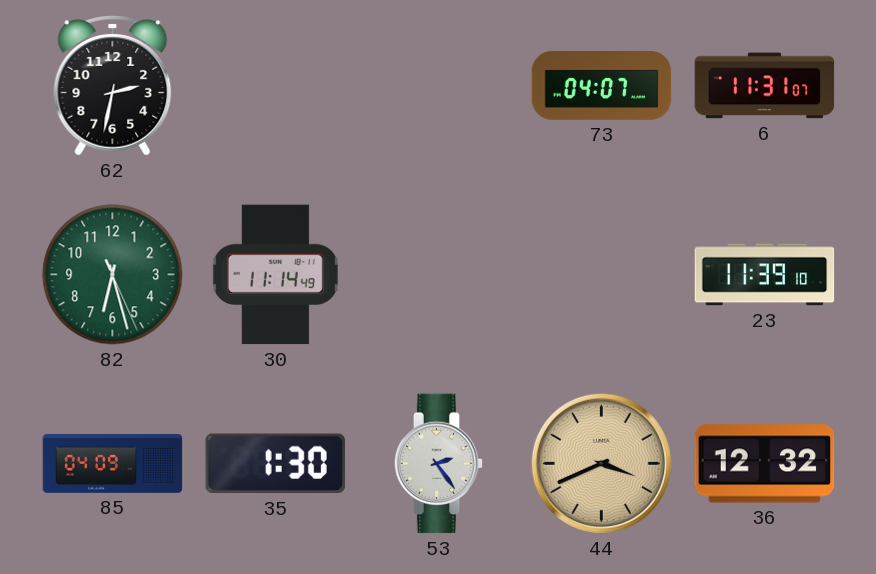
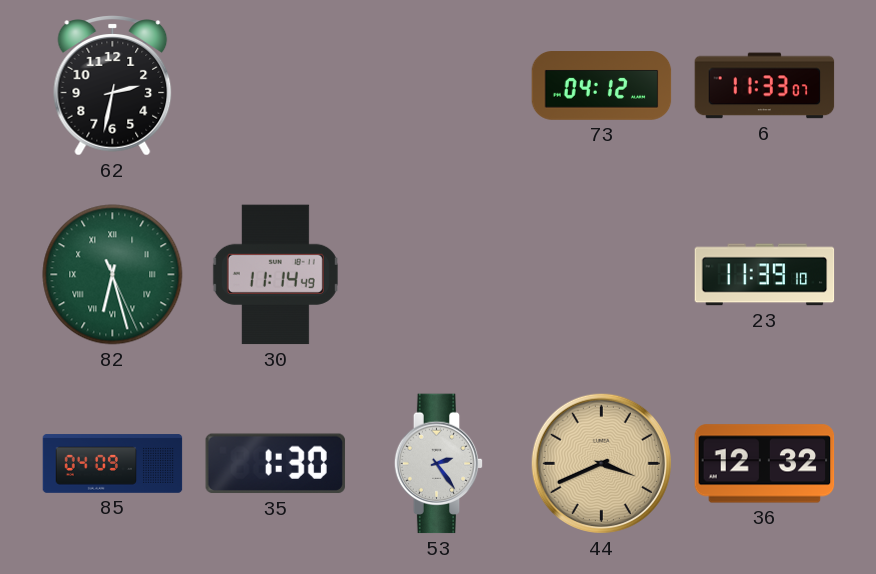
73: 04:07 -> 04:12 (602, 86)
6: 11:31 -> 11:33 (765, 86)
82 numerals: Arabic -> Roman (113, 275)
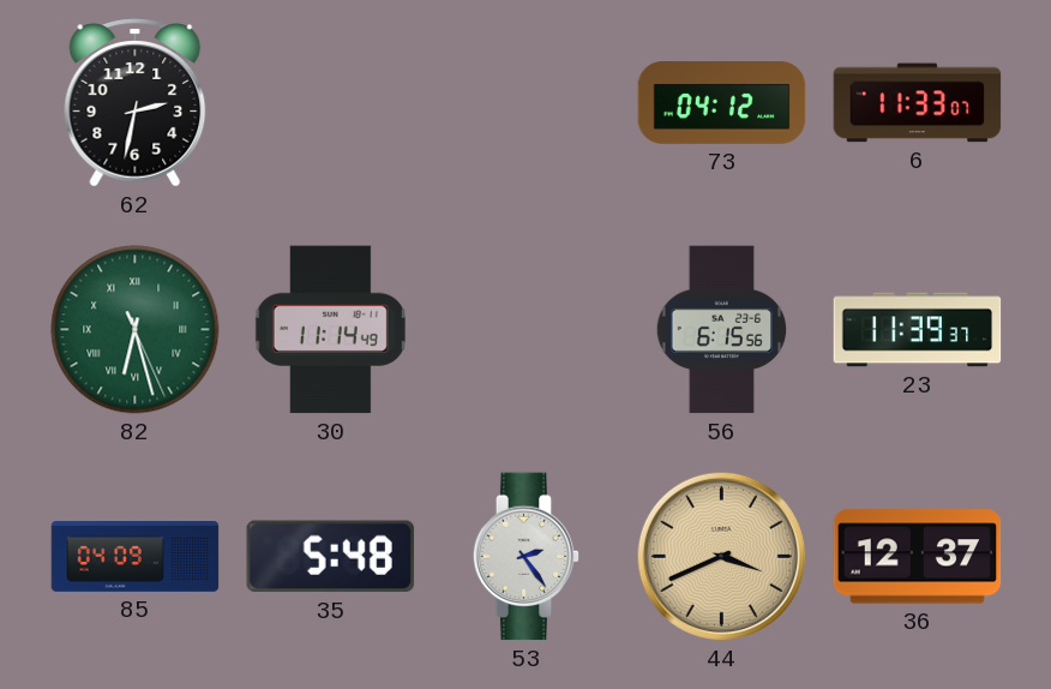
56: none -> 6:15 (722, 330)
23: 11:39:10 -> 11:39:37 (918, 330)
35: 1:30 -> 5:48 (330, 557)
36: 12:32 -> 12:37 (918, 557)
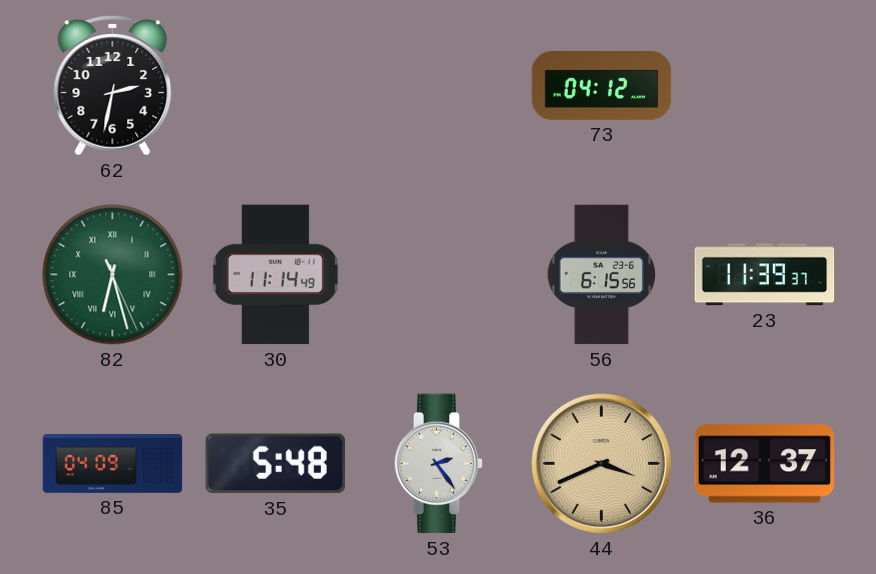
6: 11:33 -> none (918, 103)
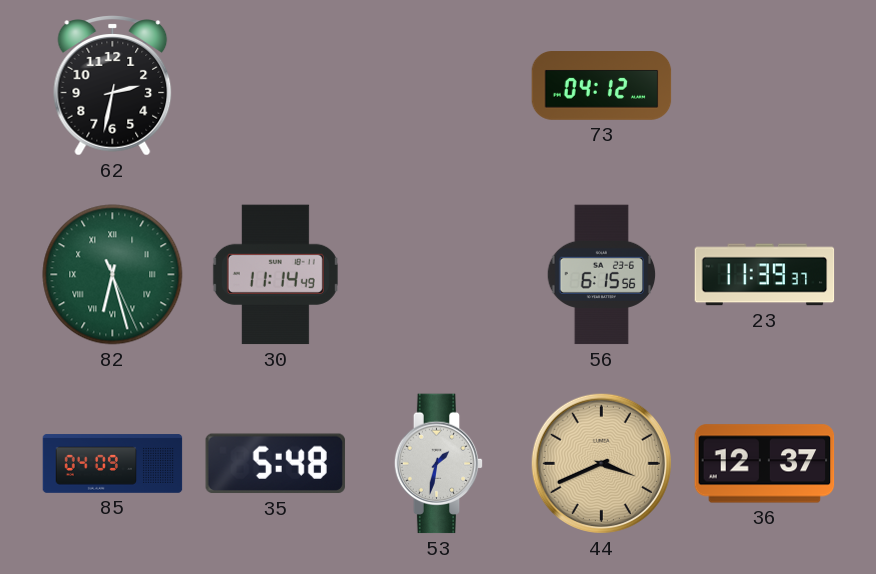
53: 2:24 -> 1:32 (439, 464)
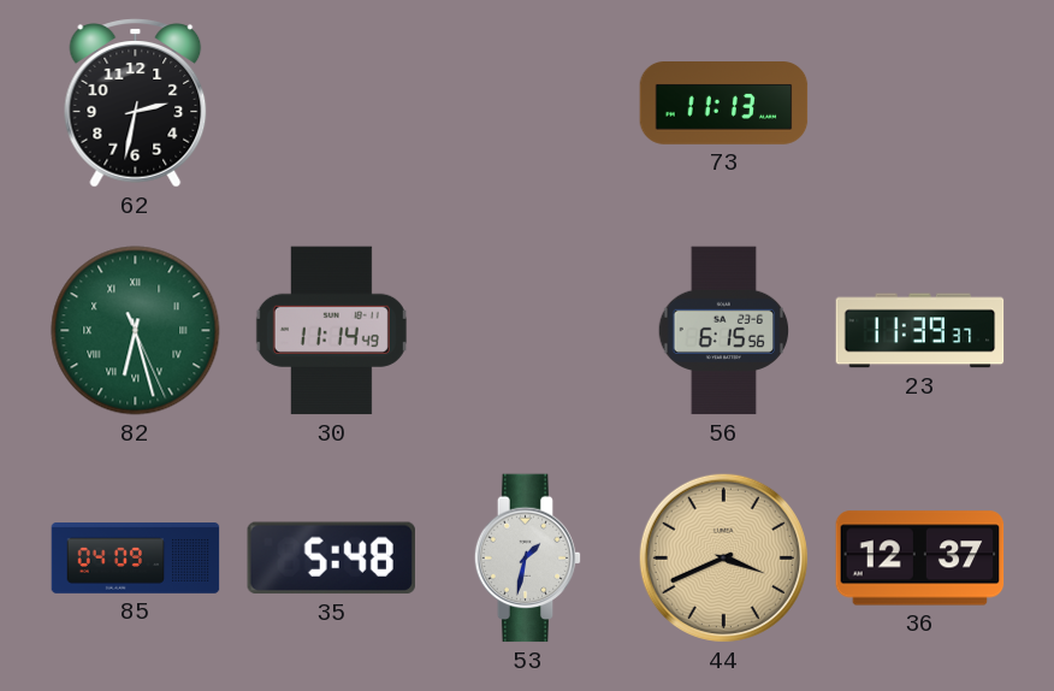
73: 04:12 -> 11:13 (724, 104)
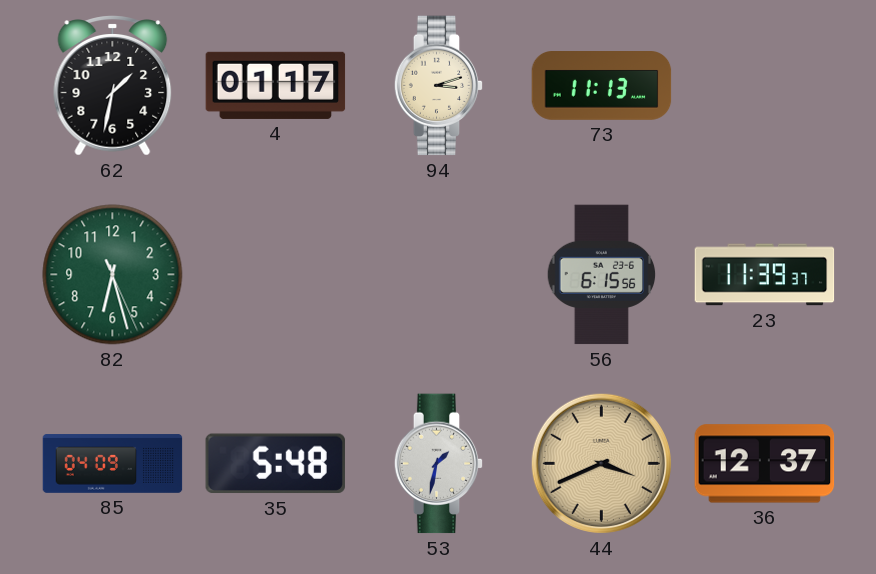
62: 2:32 -> 1:32 (113, 86)
4: none -> 01:17 (276, 85)
94: none -> 3:12 (439, 86)
82 numerals: Roman -> Arabic (113, 275)
30: 11:14 -> none (331, 331)
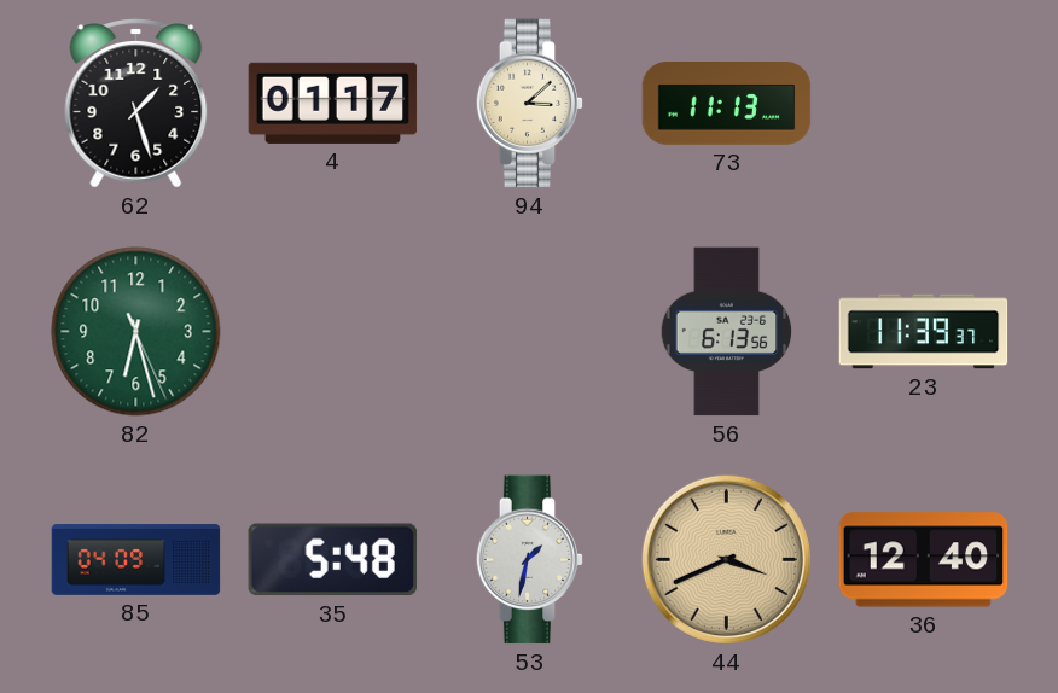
62: 1:32 -> 1:27 (136, 104)
94: 3:12 -> 3:08 (530, 104)
56: 6:15 -> 6:13 (727, 332)
36: 12:37 -> 12:40 (924, 560)
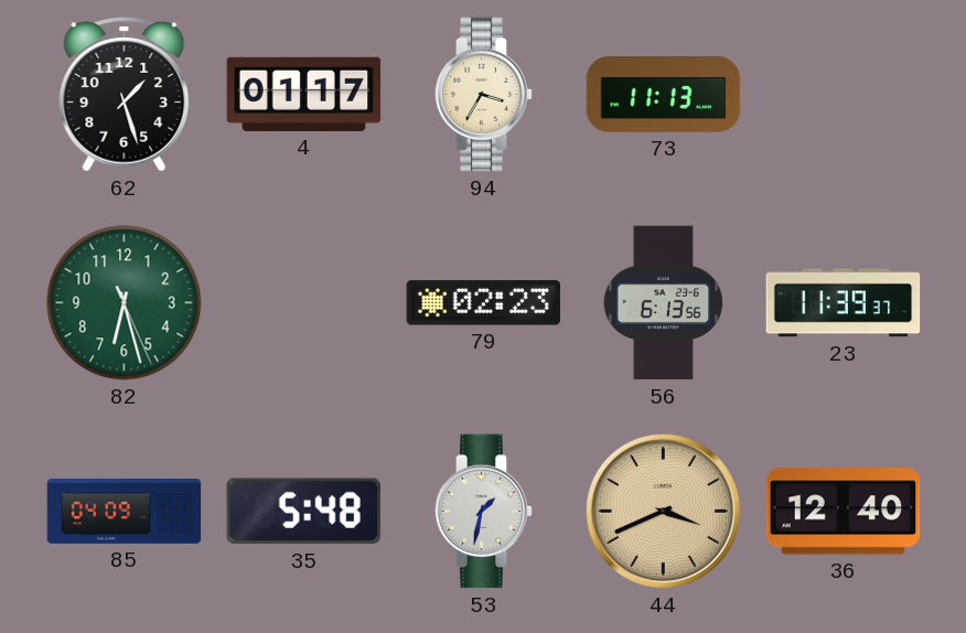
94: 3:08 -> 3:35 (484, 95)
79: none -> 02:23 (484, 303)
